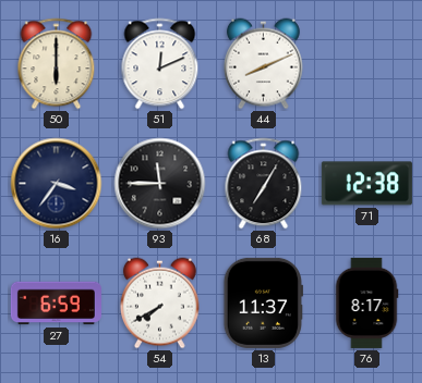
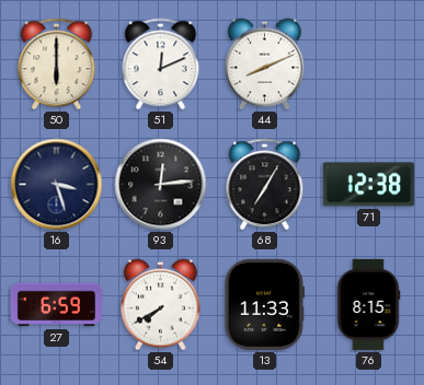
16: 3:36 -> 3:27 (57, 185)
93: 11:45 -> 12:14 (161, 185)
13: 11:37 -> 11:33 (264, 304)
76: 8:17 -> 8:15 (368, 304)
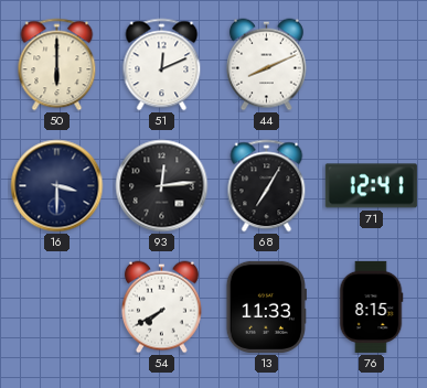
16: 3:27 -> 3:30 (57, 186)
71: 12:38 -> 12:41 (371, 186)
27: 6:59 -> none (56, 305)
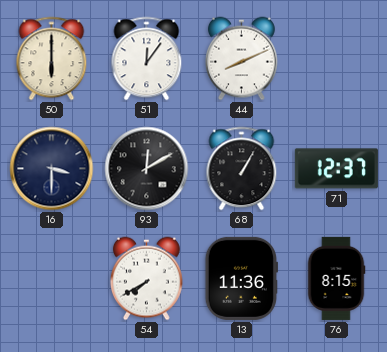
51: 12:11 -> 12:06 (147, 59)
93: 12:14 -> 12:10 (147, 169)
68: 7:05 -> 1:05 (242, 169)
71: 12:41 -> 12:37 (336, 169)
13: 11:33 -> 11:36 (241, 278)
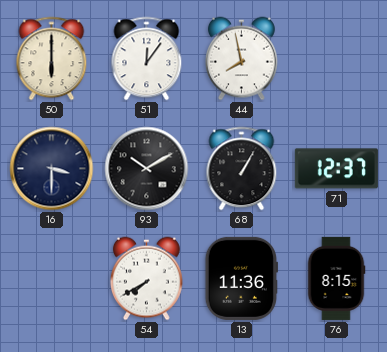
44: 8:11 -> 7:58 (241, 59)
93: 12:10 -> 10:10 (147, 169)
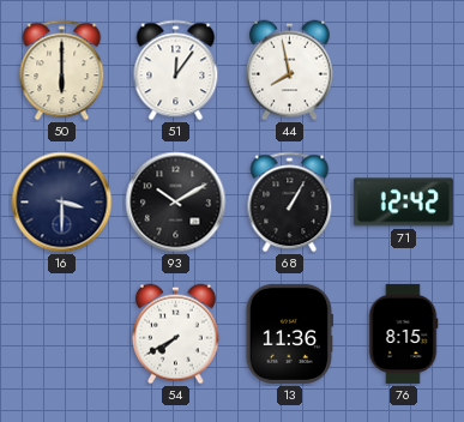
71: 12:37 -> 12:42 (403, 203)
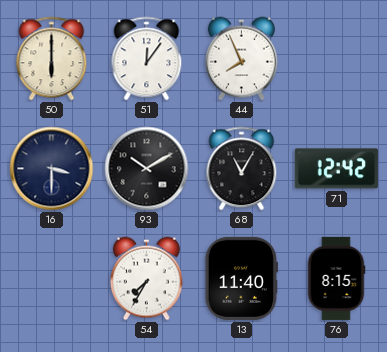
44: 7:58 -> 7:56 (241, 59)
68: 1:05 -> 11:05 (242, 169)
54: 7:40 -> 7:35 (146, 279)
13: 11:36 -> 11:40 (241, 278)
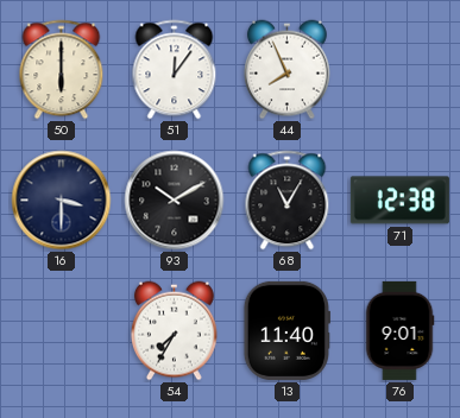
71: 12:42 -> 12:38 (399, 201)
76: 8:15 -> 9:01 (399, 330)
